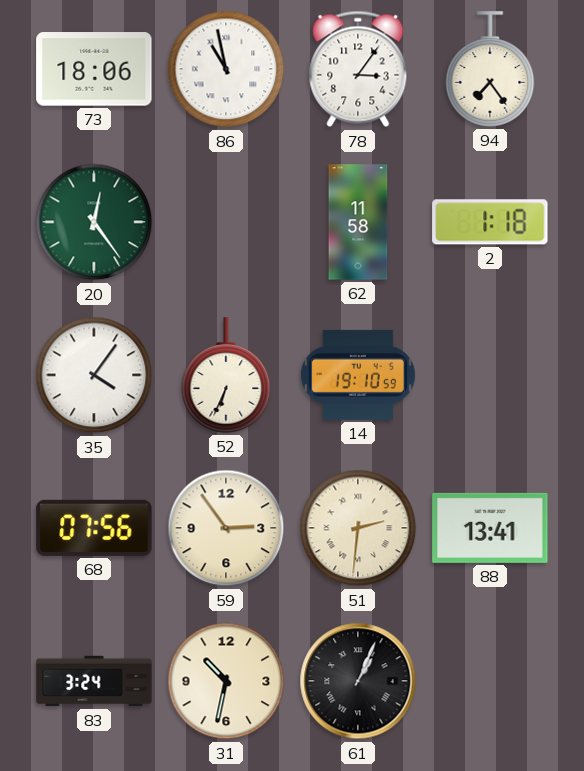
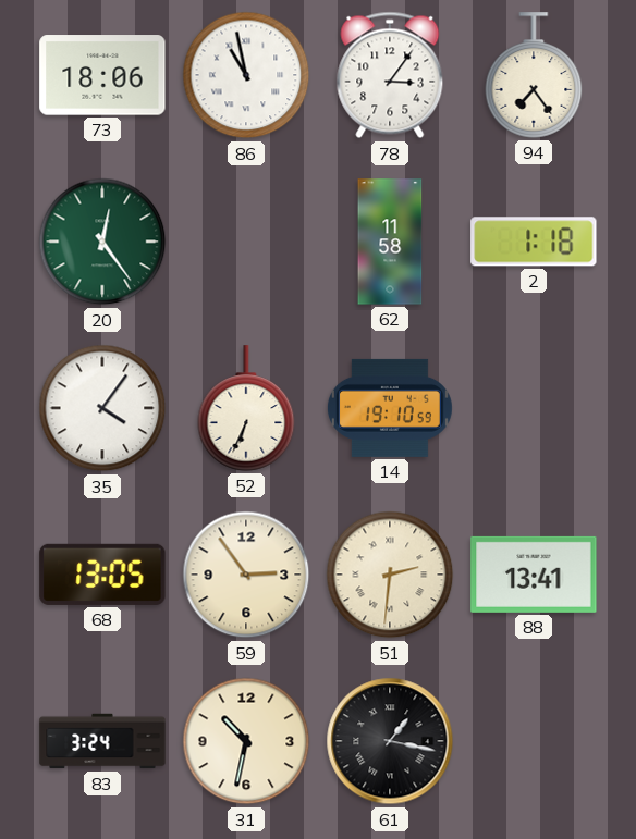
68: 07:56 -> 13:05 (102, 575)
61: 1:04 -> 1:17 (390, 741)
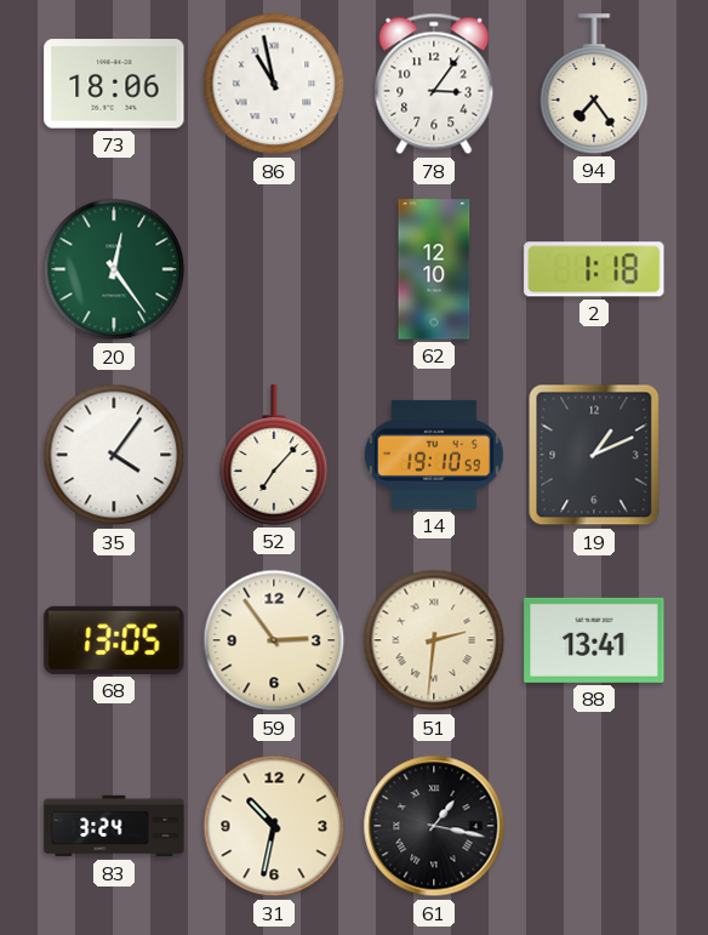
62: 11:58 -> 12:10 (434, 269)
52: 6:34 -> 7:07 (274, 455)
19: none -> 1:11 (594, 455)
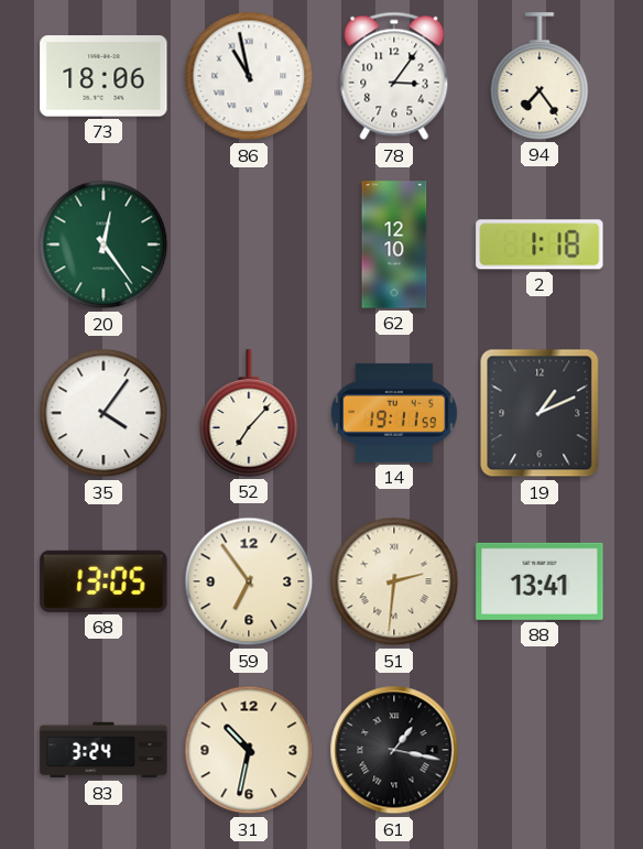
14: 19:10 -> 19:11 (394, 413)
59: 2:54 -> 6:54 (249, 581)
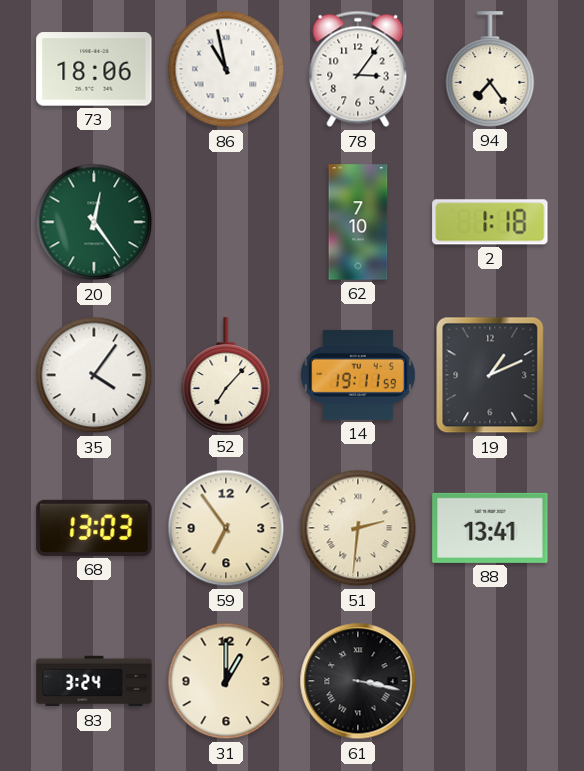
62: 12:10 -> 7:10 (358, 222)
68: 13:05 -> 13:03 (94, 528)
31: 10:32 -> 1:00 (226, 681)
61: 1:17 -> 3:17 (358, 681)
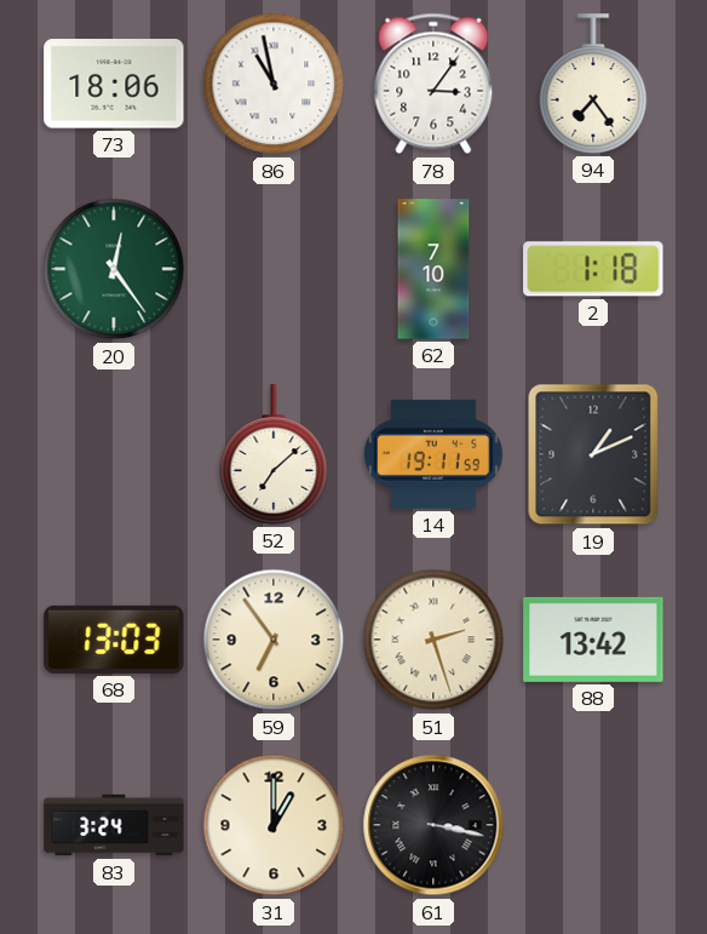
35: 4:06 -> none (94, 375)
52: 7:07 -> 7:08 (274, 454)
51: 2:31 -> 2:27 (433, 640)
88: 13:41 -> 13:42 (593, 640)
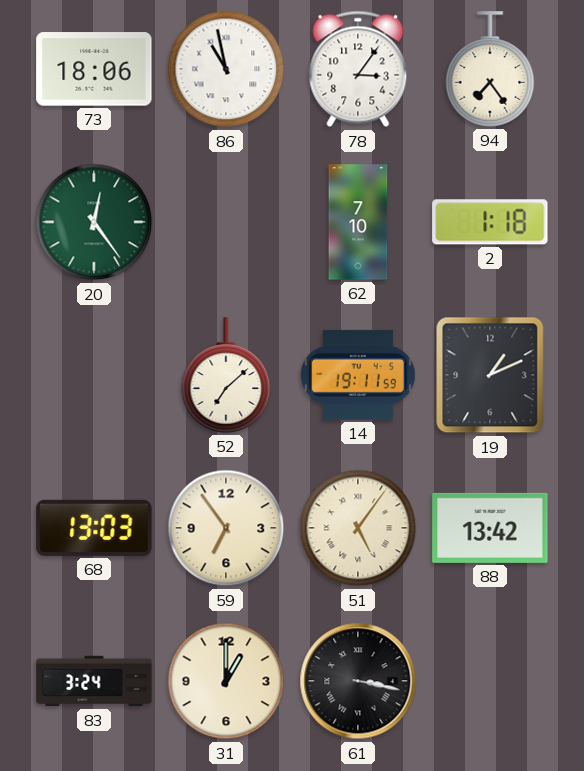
51: 2:27 -> 5:06 (358, 528)
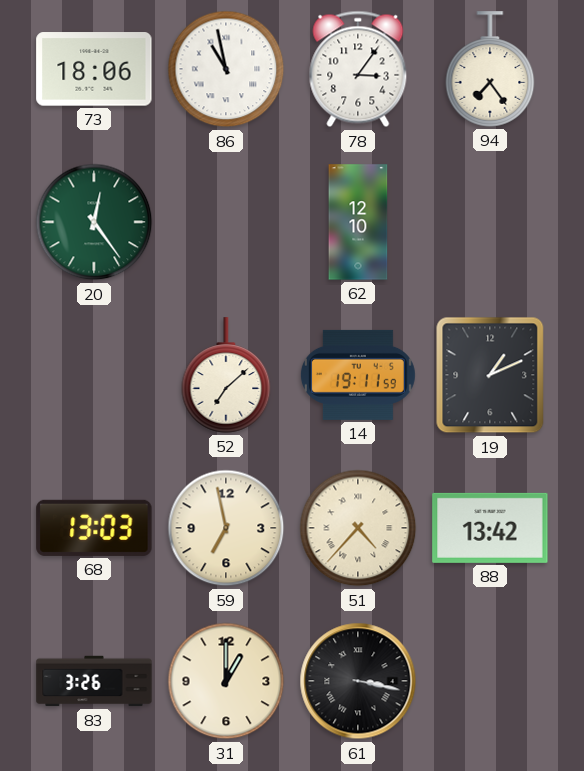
62: 7:10 -> 12:10 (358, 222)
2: 1:18 -> none (490, 222)
59: 6:54 -> 6:58 (226, 528)
51: 5:06 -> 4:37 (358, 528)
83: 3:24 -> 3:26 (94, 681)
